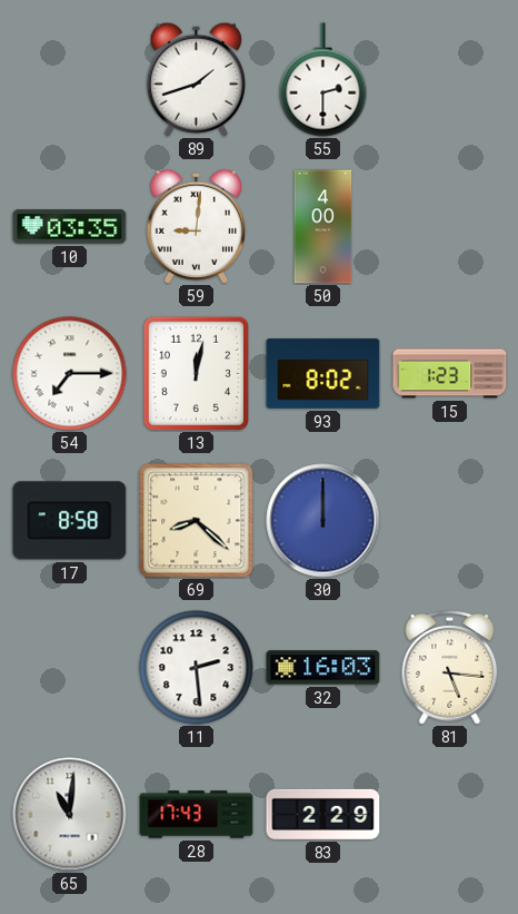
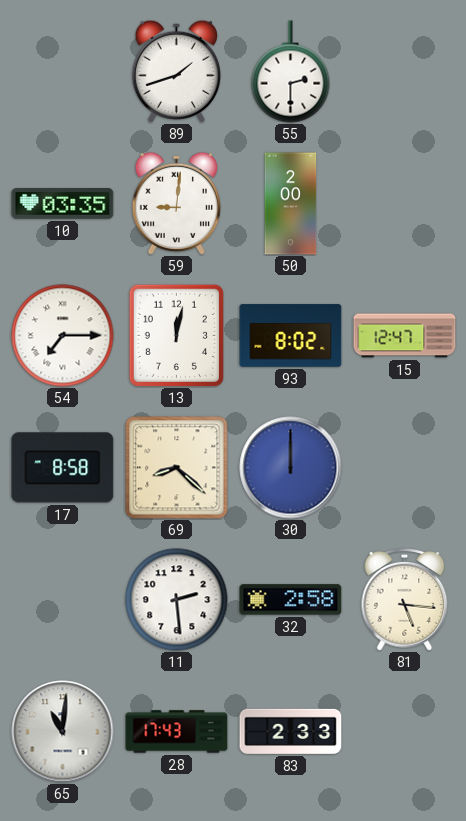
50: 4:00 -> 2:00 (291, 204)
15: 1:23 -> 12:47 (405, 336)
32: 16:03 -> 2:58 (291, 600)
83: 2:29 -> 2:33 (291, 731)
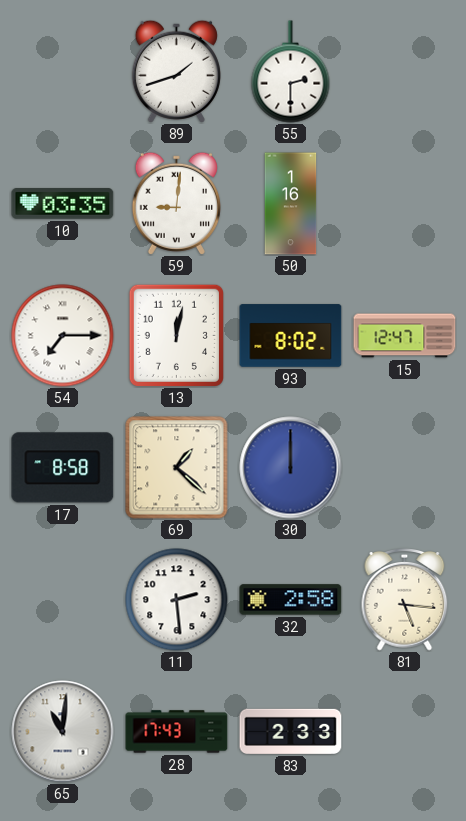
50: 2:00 -> 1:16 (291, 204)
69: 8:22 -> 1:22 (177, 468)
